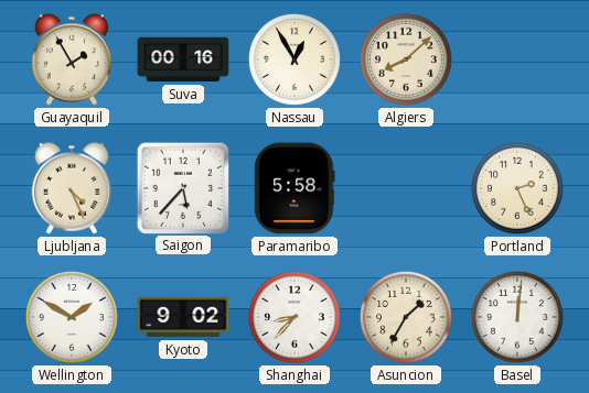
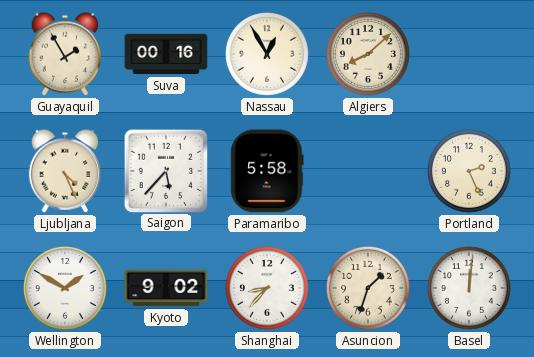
Asuncion: 1:35 -> 1:33 (369, 289)
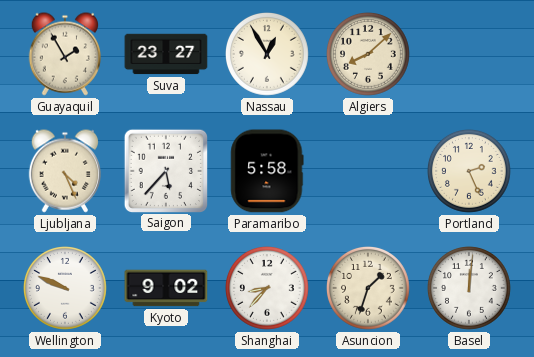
Suva: 00:16 -> 23:27 (166, 54)
Wellington: 1:50 -> 9:49 (66, 289)
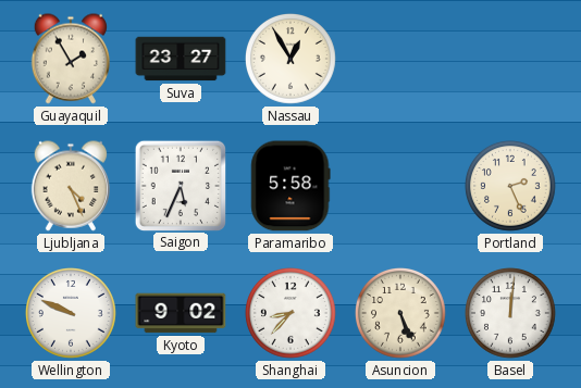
Algiers: 8:08 -> none (369, 55)
Saigon: 5:37 -> 5:34 (180, 185)
Asuncion: 1:33 -> 5:26 (401, 314)
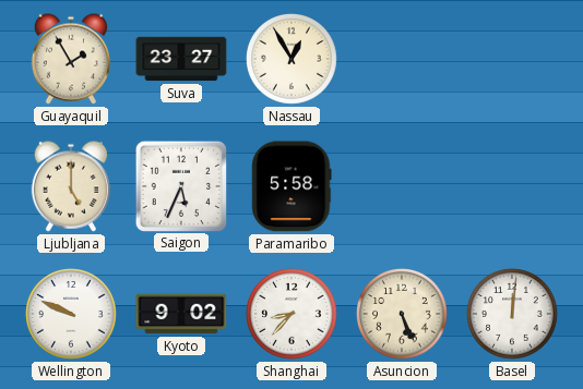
Ljubljana: 4:26 -> 5:00 (70, 186)
Portland: 2:26 -> none (511, 187)
